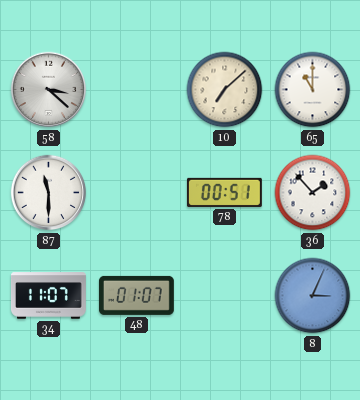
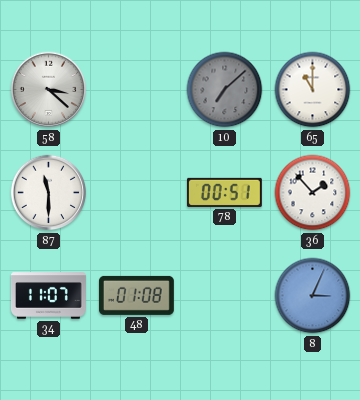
10 dial: cream -> grey (225, 90)
48: 01:07 -> 01:08 (136, 295)
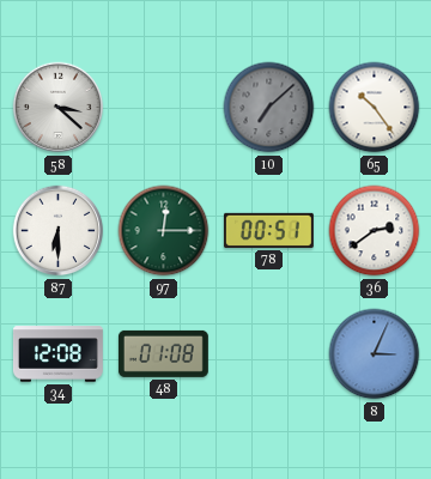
65: 11:00 -> 10:24 (375, 108)
87: 11:30 -> 6:30 (59, 231)
97: none -> 12:15 (164, 231)
36: 1:53 -> 2:39 (375, 231)
34: 11:07 -> 12:08 (57, 354)
